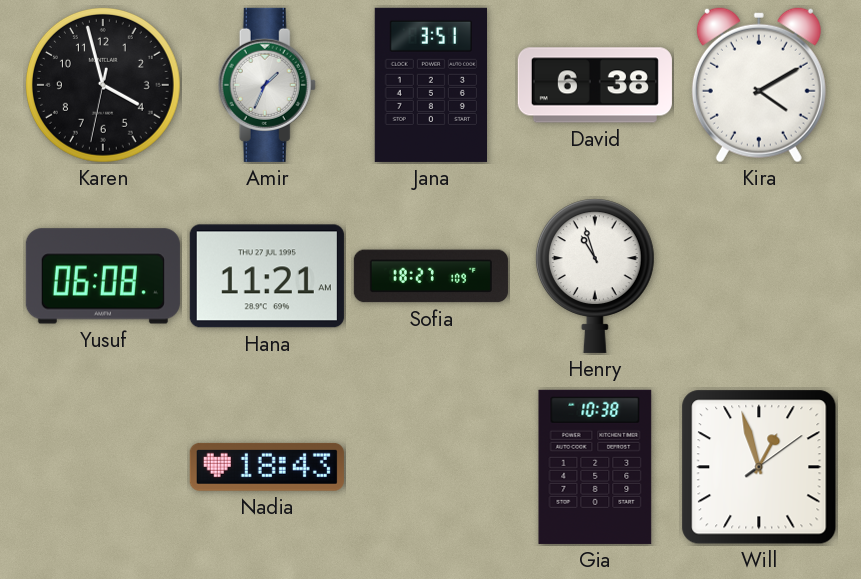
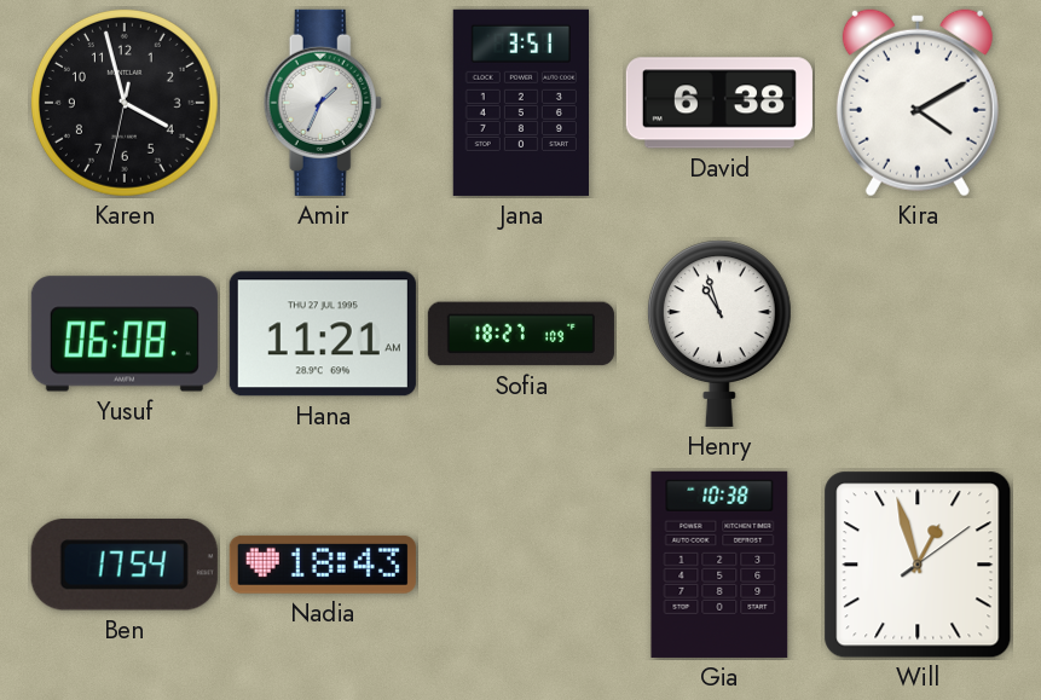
Ben: none -> 17:54 (125, 566)
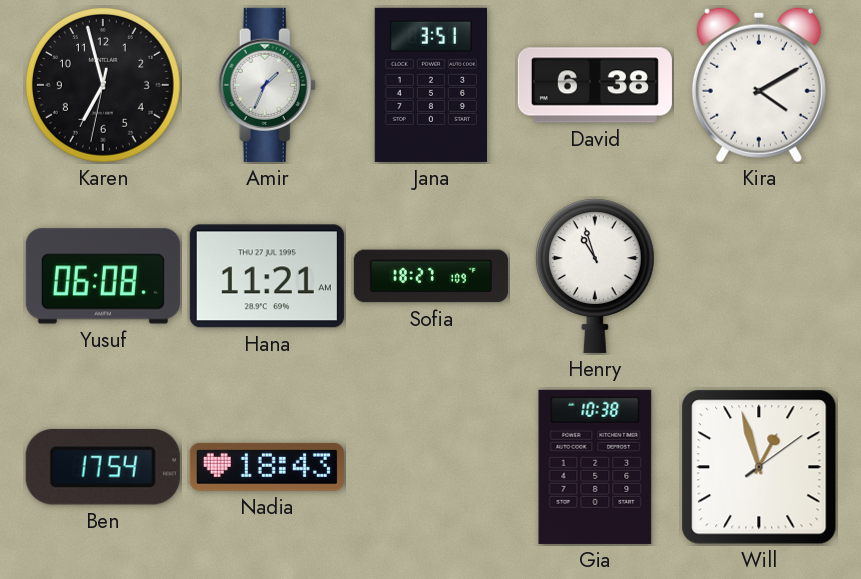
Karen: 3:57 -> 6:57 (103, 85)
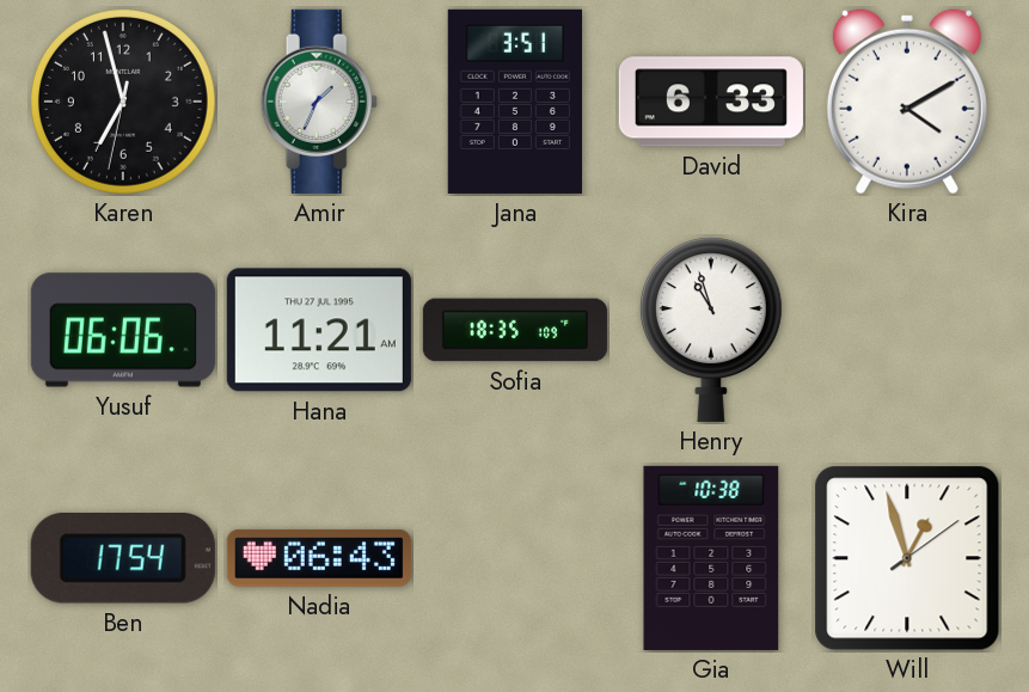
David: 6:38 -> 6:33 (711, 102)
Yusuf: 06:08 -> 06:06 (123, 330)
Sofia: 18:27 -> 18:35 (515, 330)
Nadia: 18:43 -> 06:43 (319, 558)
